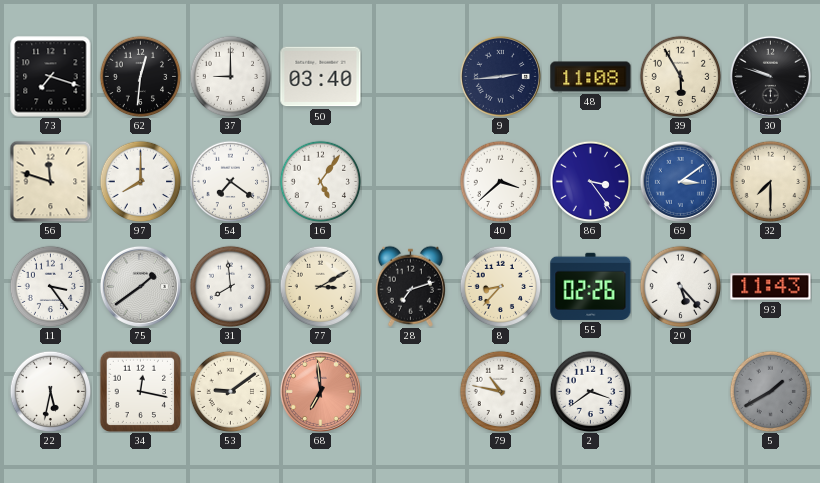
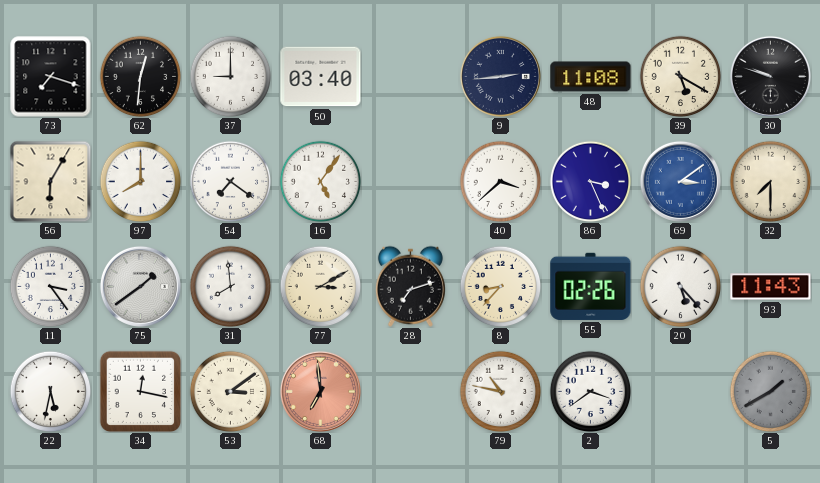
39: 5:55 -> 5:20 (680, 76)
56: 11:48 -> 6:05 (50, 181)
86: 3:24 -> 3:26 (590, 181)
53: 9:09 -> 3:09 (230, 391)
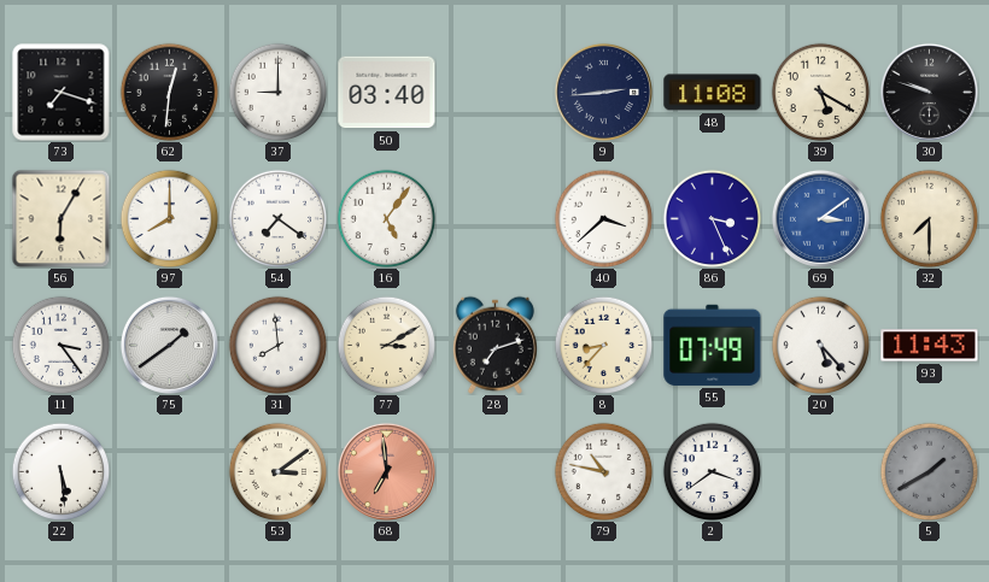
55: 02:26 -> 07:49 (713, 345)
22: 5:32 -> 5:29 (60, 471)
34: 12:17 -> none (140, 391)
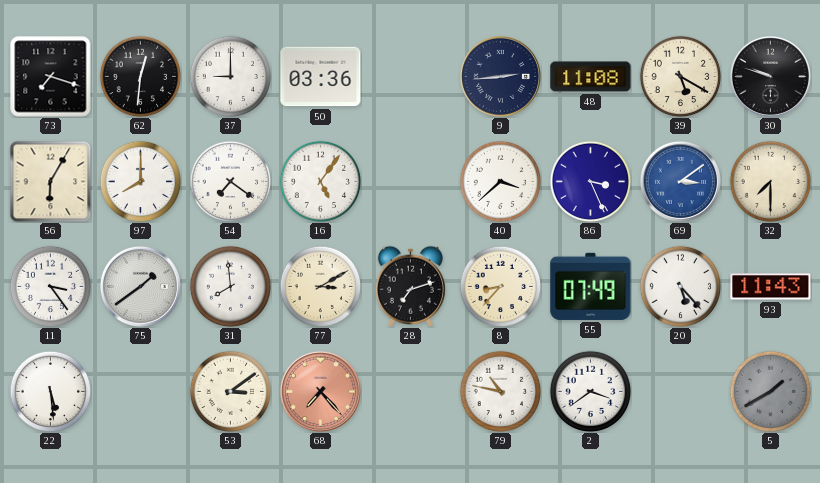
50: 03:40 -> 03:36 (321, 77)
68: 6:59 -> 7:23 (320, 391)
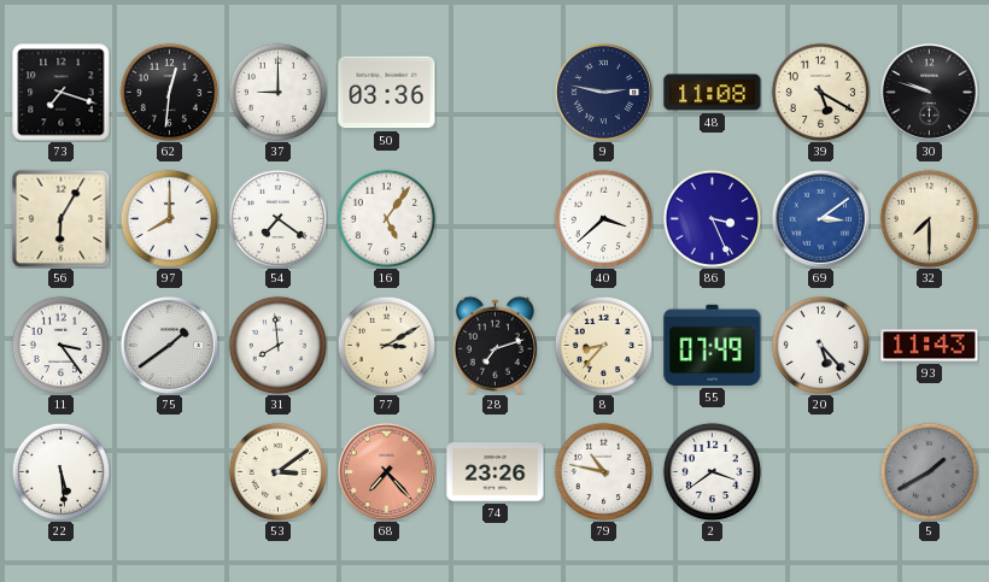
9: 2:44 -> 2:47 (603, 92)
74: none -> 23:26 (496, 472)
